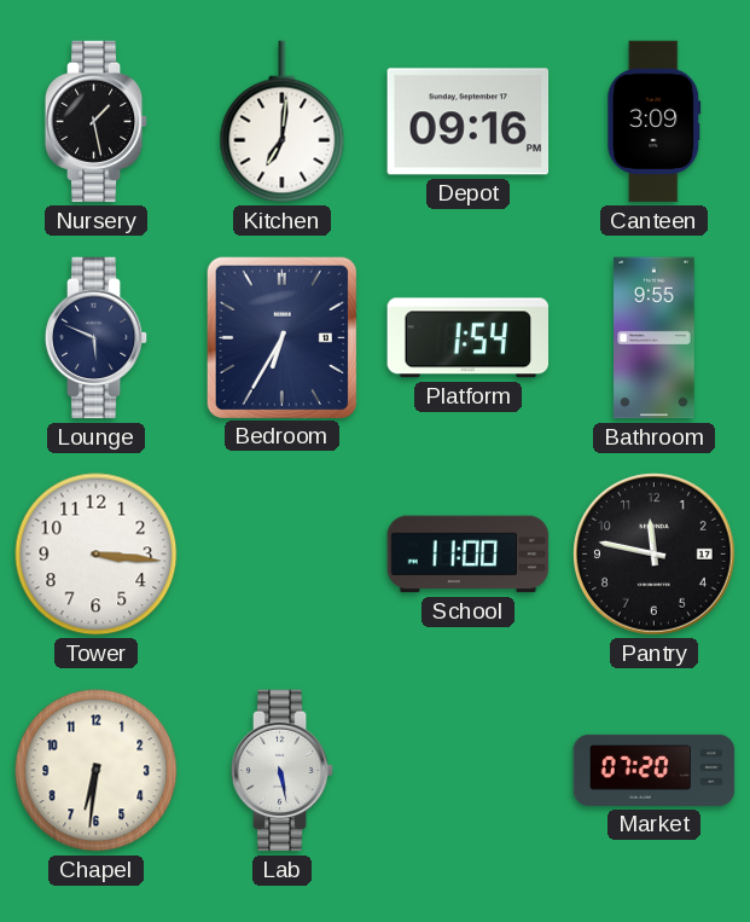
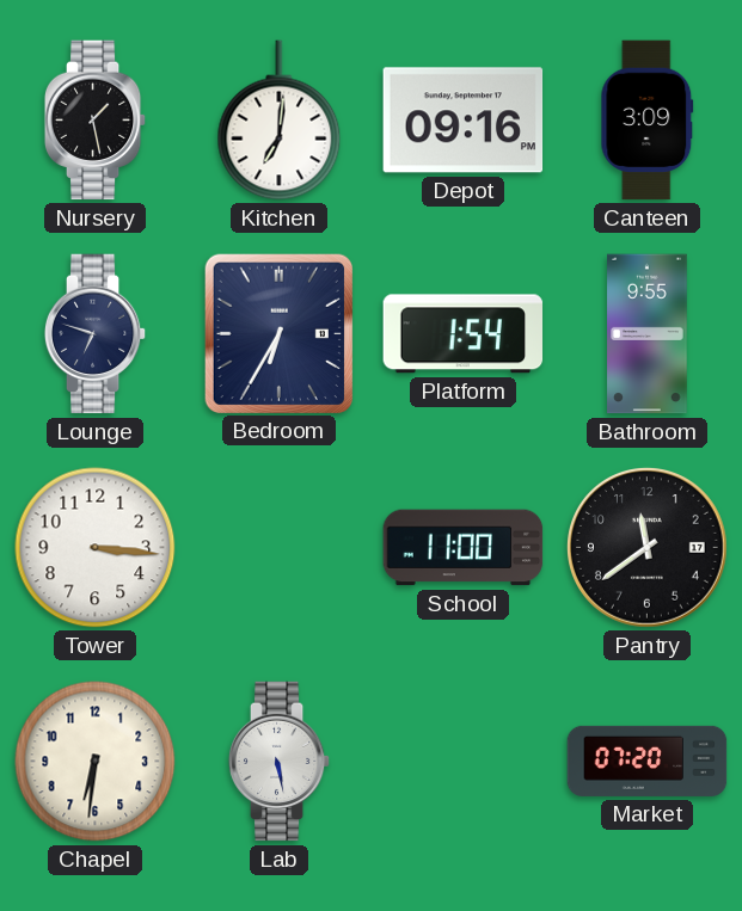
Lounge: 5:49 -> 6:48 (96, 334)
Pantry: 11:47 -> 11:39 (648, 548)
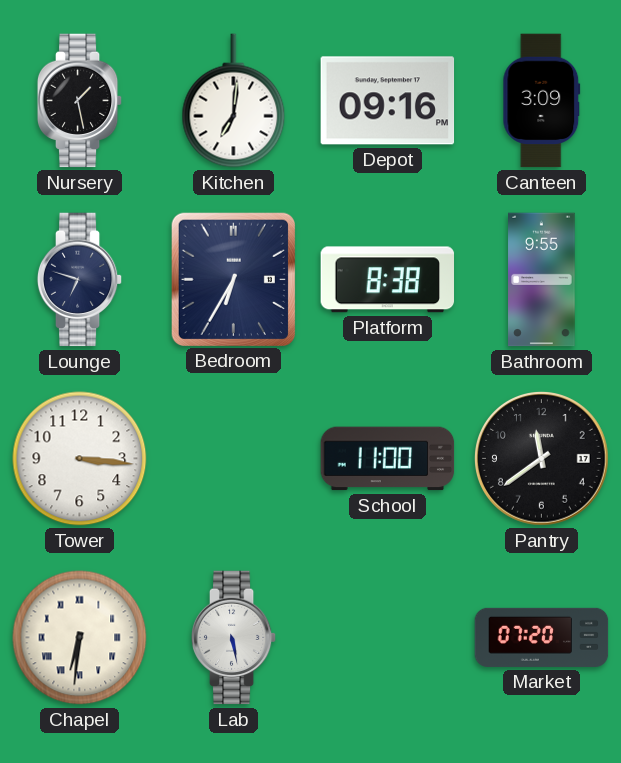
Platform: 1:54 -> 8:38 (388, 280)
Chapel numerals: Arabic -> Roman (80, 638)
